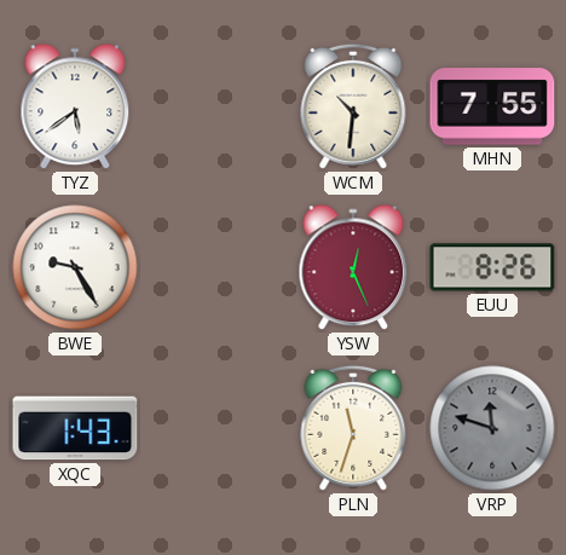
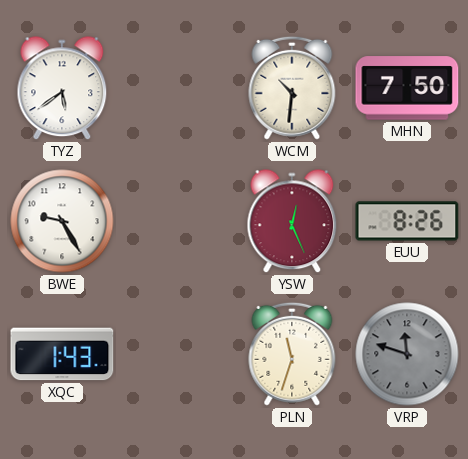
MHN: 7:55 -> 7:50 (407, 88)
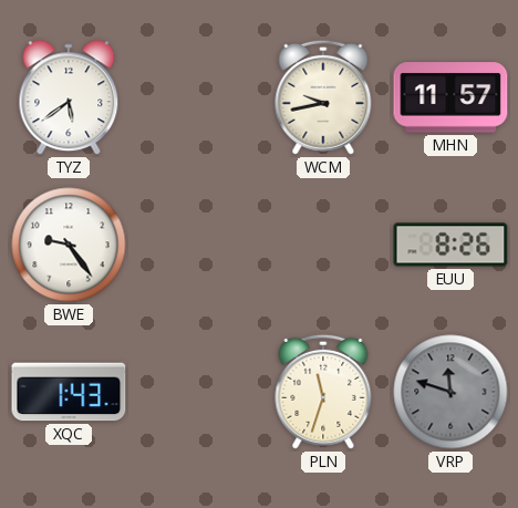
WCM: 10:31 -> 9:43 (323, 97)
MHN: 7:50 -> 11:57 (450, 97)
BWE: 9:25 -> 9:24 (69, 245)
YSW: 12:26 -> none (292, 222)
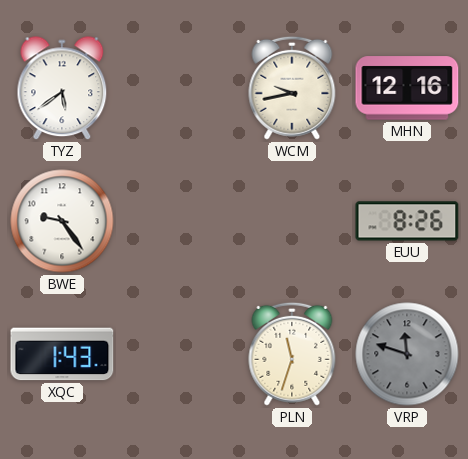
MHN: 11:57 -> 12:16 (407, 88)
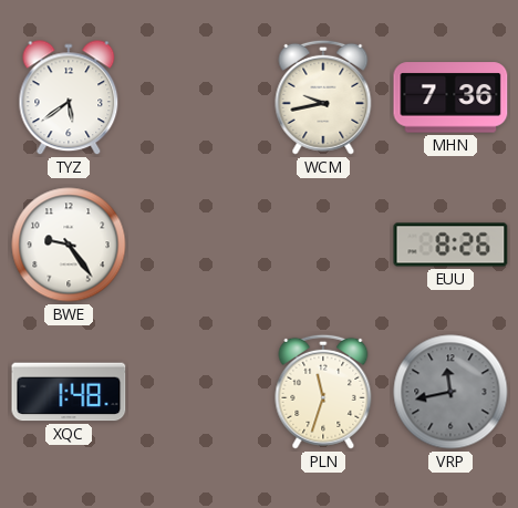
MHN: 12:16 -> 7:36 (450, 97)
XQC: 1:43 -> 1:48 (69, 392)
VRP: 11:48 -> 11:43 (450, 392)
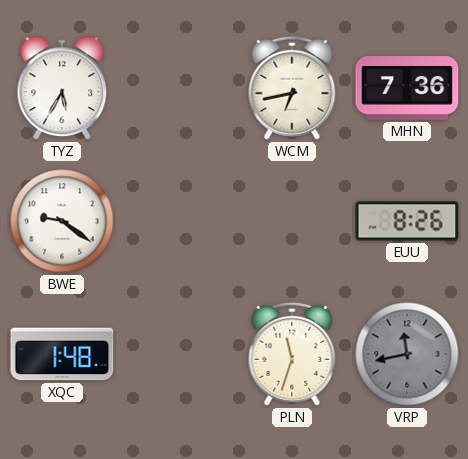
TYZ: 5:39 -> 5:35 (62, 89)
WCM: 9:43 -> 6:43 (292, 88)
BWE: 9:24 -> 9:21 (62, 221)
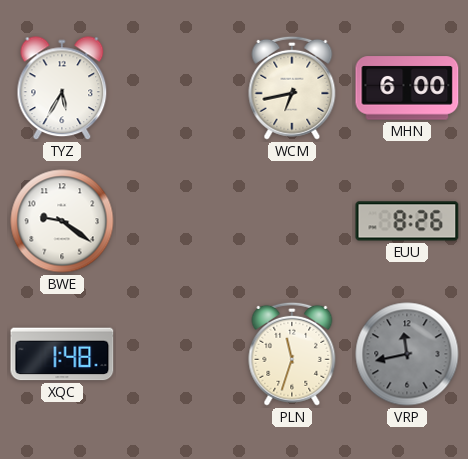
MHN: 7:36 -> 6:00 (407, 88)
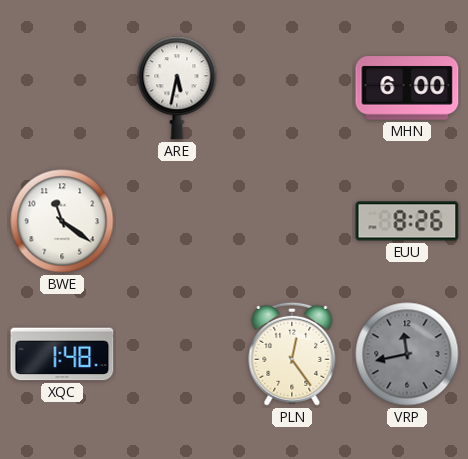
TYZ: 5:35 -> none (62, 89)
ARE: none -> 5:32 (177, 88)
WCM: 6:43 -> none (292, 88)
BWE: 9:21 -> 11:21 (62, 221)
PLN: 11:33 -> 12:24 (292, 354)
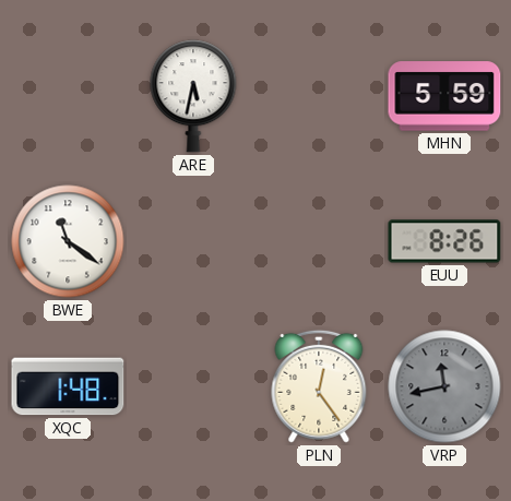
MHN: 6:00 -> 5:59 (444, 96)
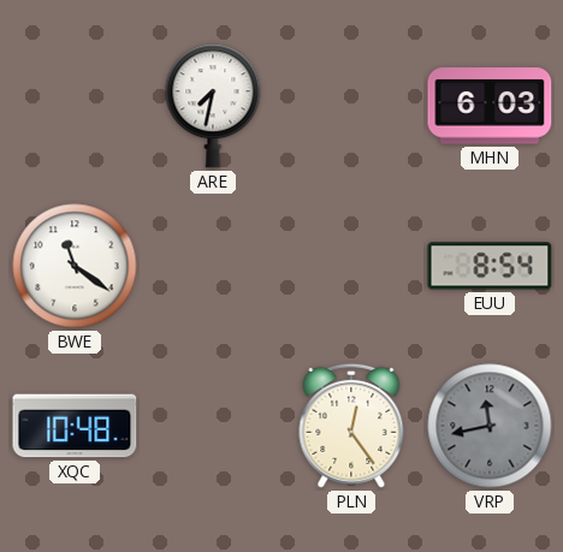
ARE: 5:32 -> 7:32 (213, 106)
MHN: 5:59 -> 6:03 (490, 106)
EUU: 8:26 -> 8:54 (490, 266)
XQC: 1:48 -> 10:48 (75, 426)
